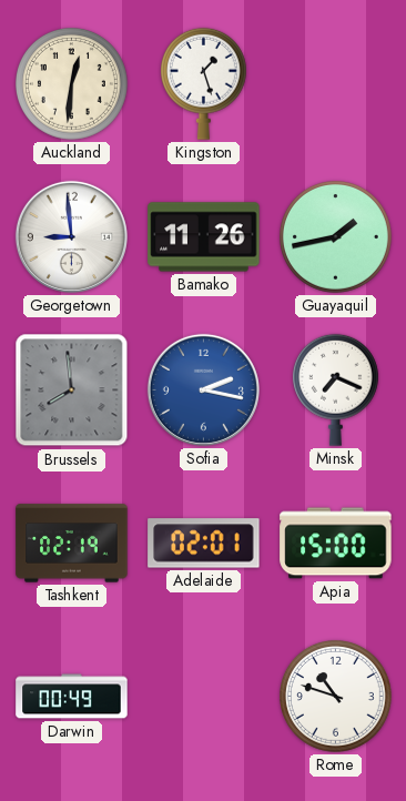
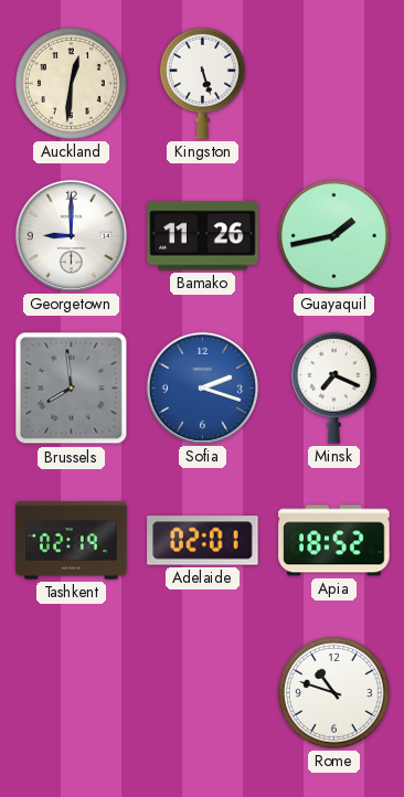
Kingston: 1:27 -> 5:27 (202, 83)
Georgetown: 8:59 -> 9:00 (71, 235)
Sofia: 2:17 -> 2:18 (202, 387)
Apia: 15:00 -> 18:52 (334, 541)
Darwin: 00:49 -> none (72, 697)
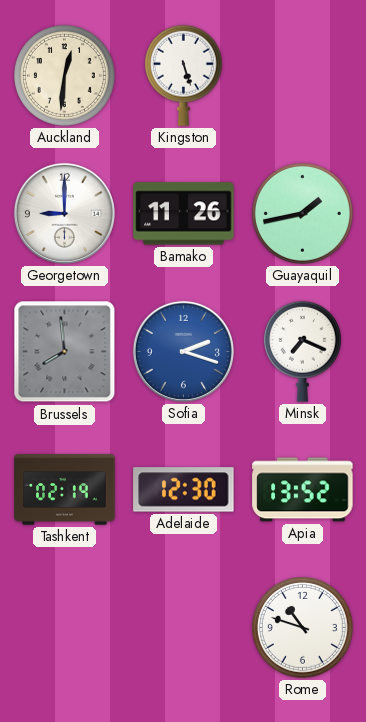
Adelaide: 02:01 -> 12:30 (184, 490)
Apia: 18:52 -> 13:52 (303, 490)
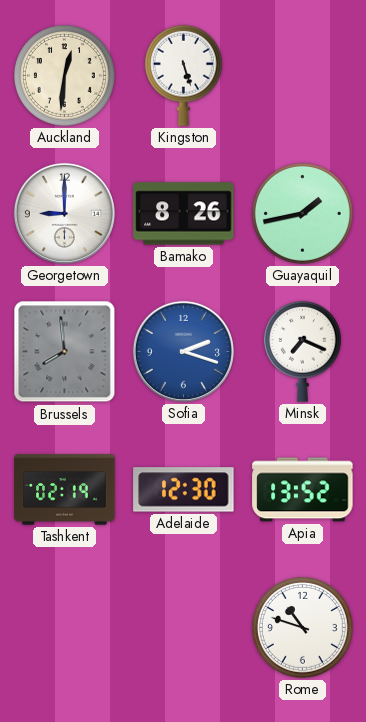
Bamako: 11:26 -> 8:26 (184, 214)
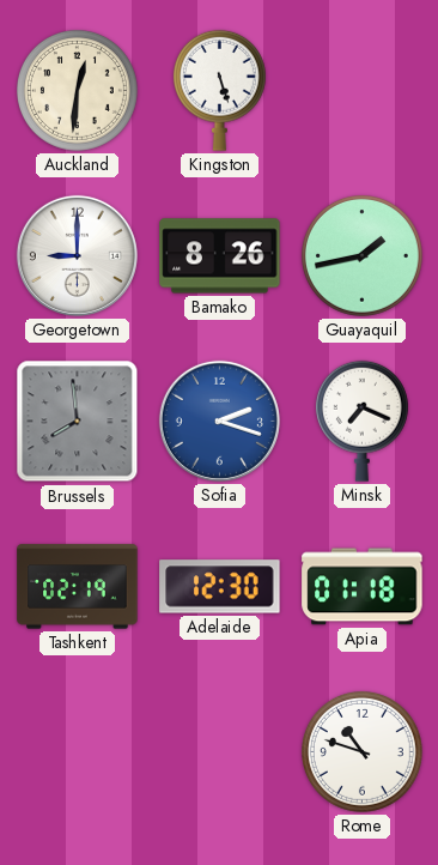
Apia: 13:52 -> 01:18 (363, 587)
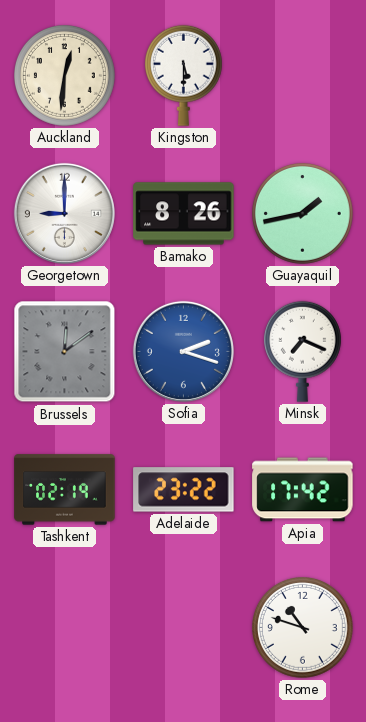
Kingston: 5:27 -> 5:30 (183, 75)
Brussels: 7:59 -> 12:09 (65, 352)
Adelaide: 12:30 -> 23:22 (184, 490)
Apia: 01:18 -> 17:42 (303, 490)
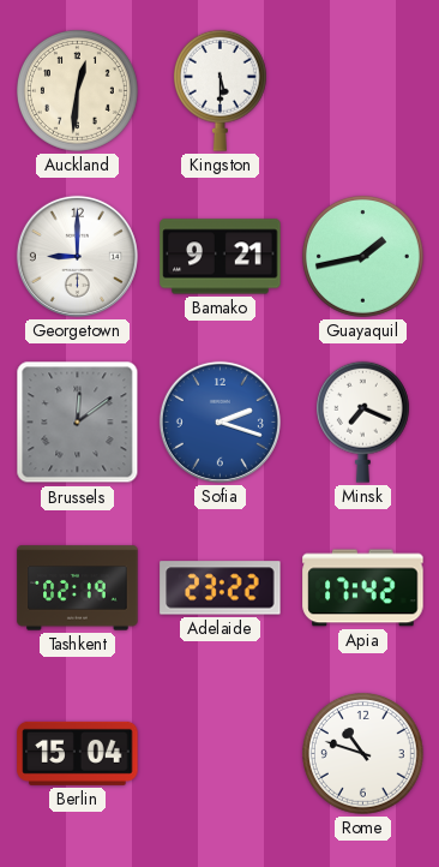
Bamako: 8:26 -> 9:21 (221, 257)
Berlin: none -> 15:04 (78, 753)
